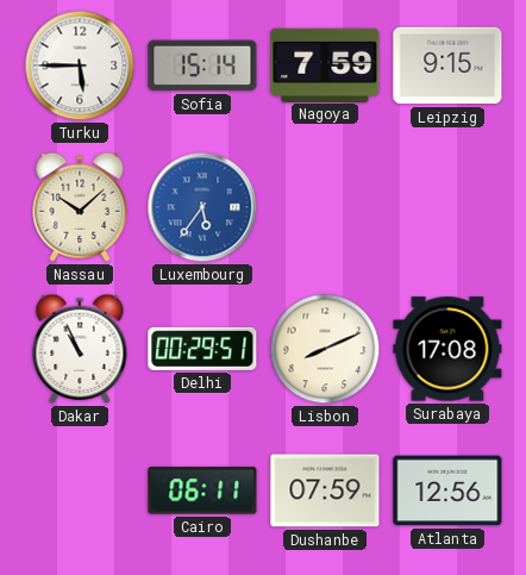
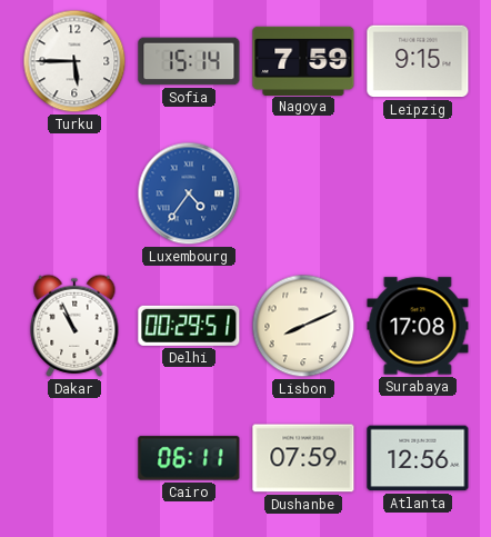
Nassau: 10:08 -> none (80, 207)
Luxembourg: 5:36 -> 4:36 (189, 193)
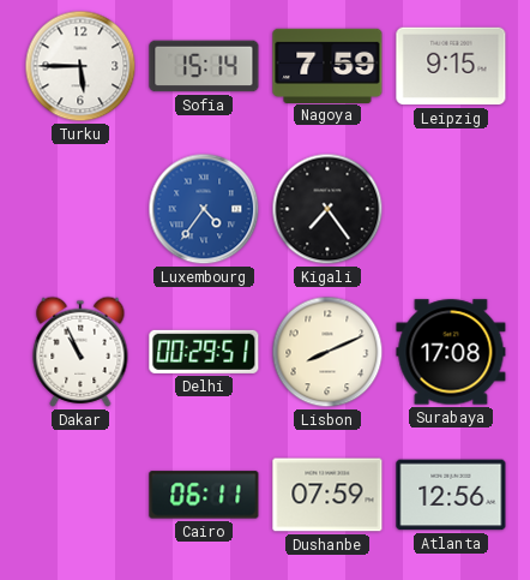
Kigali: none -> 7:24 (327, 209)
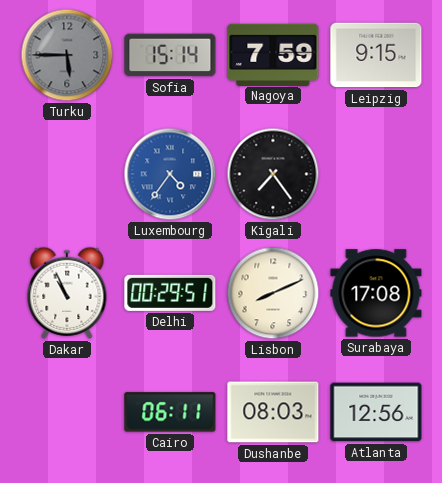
Turku dial: white -> grey (67, 55)
Dushanbe: 07:59 -> 08:03 (273, 412)
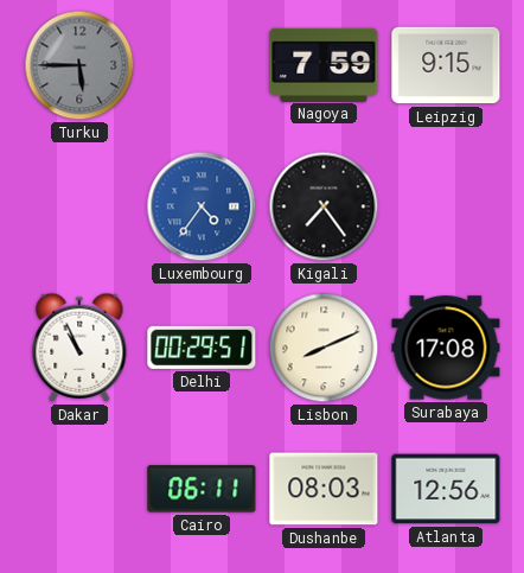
Sofia: 15:14 -> none (170, 55)
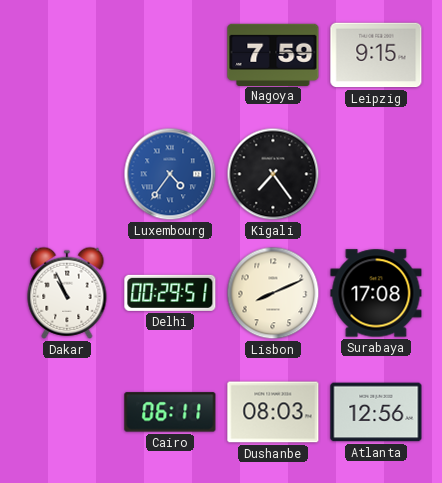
Turku: 5:45 -> none (79, 65)
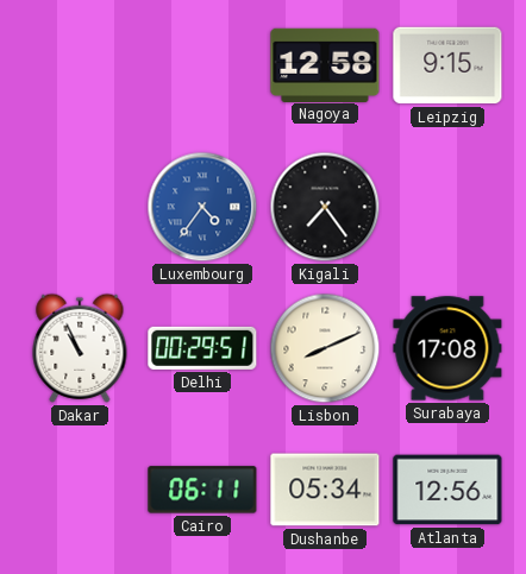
Nagoya: 7:59 -> 12:58 (325, 64)
Dushanbe: 08:03 -> 05:34 (325, 490)
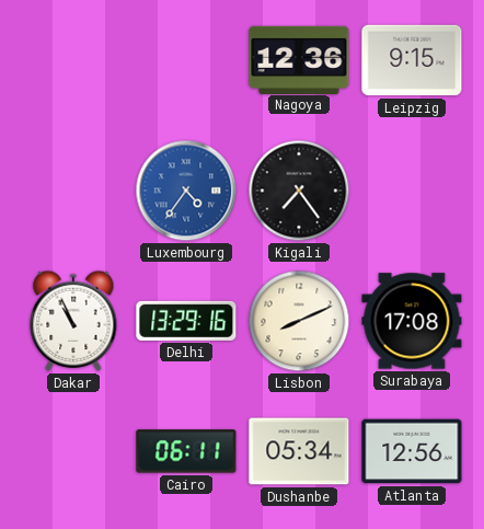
Nagoya: 12:58 -> 12:36 (299, 59)
Delhi: 00:29 -> 13:29 (186, 321)
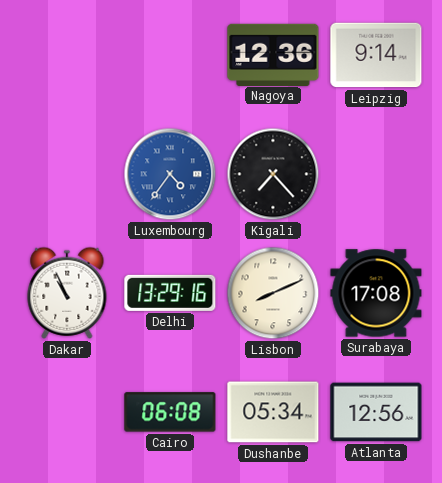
Leipzig: 9:15 -> 9:14 (376, 55)
Kigali: 7:24 -> 7:23 (273, 174)
Cairo: 06:11 -> 06:08 (170, 412)
